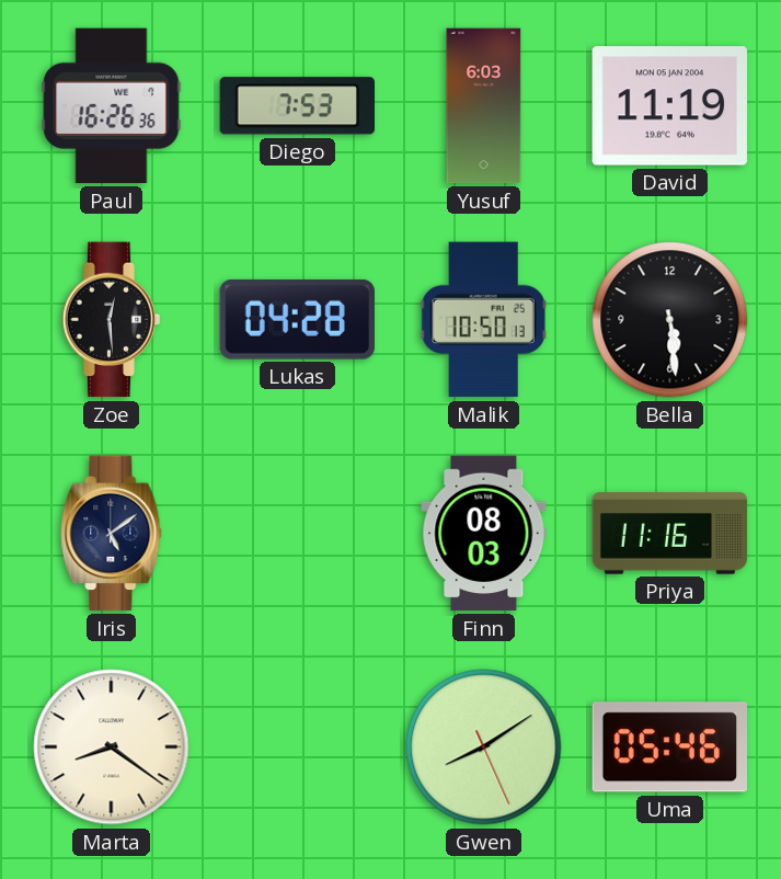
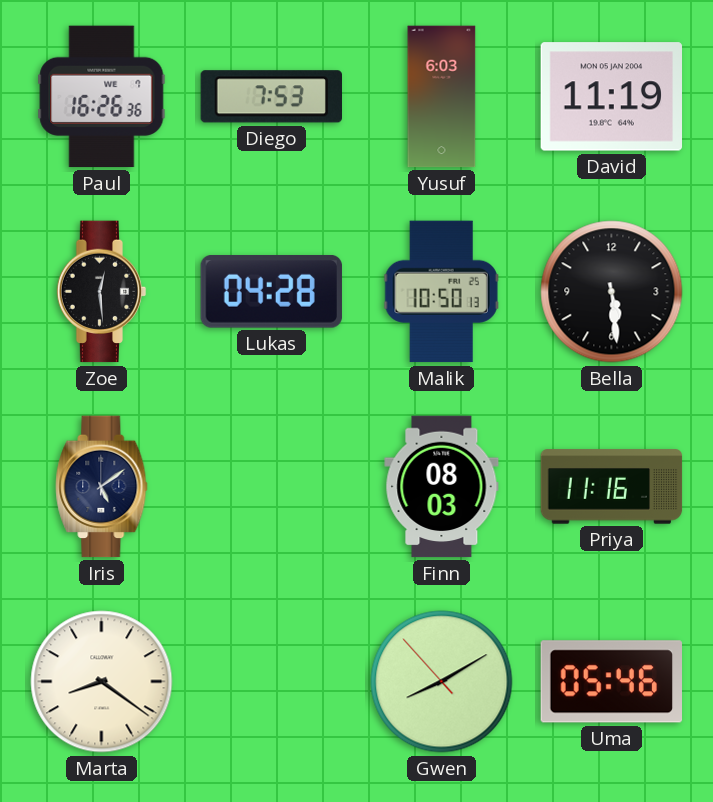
Gwen: 8:09:26 -> 8:09:53 (442, 682)
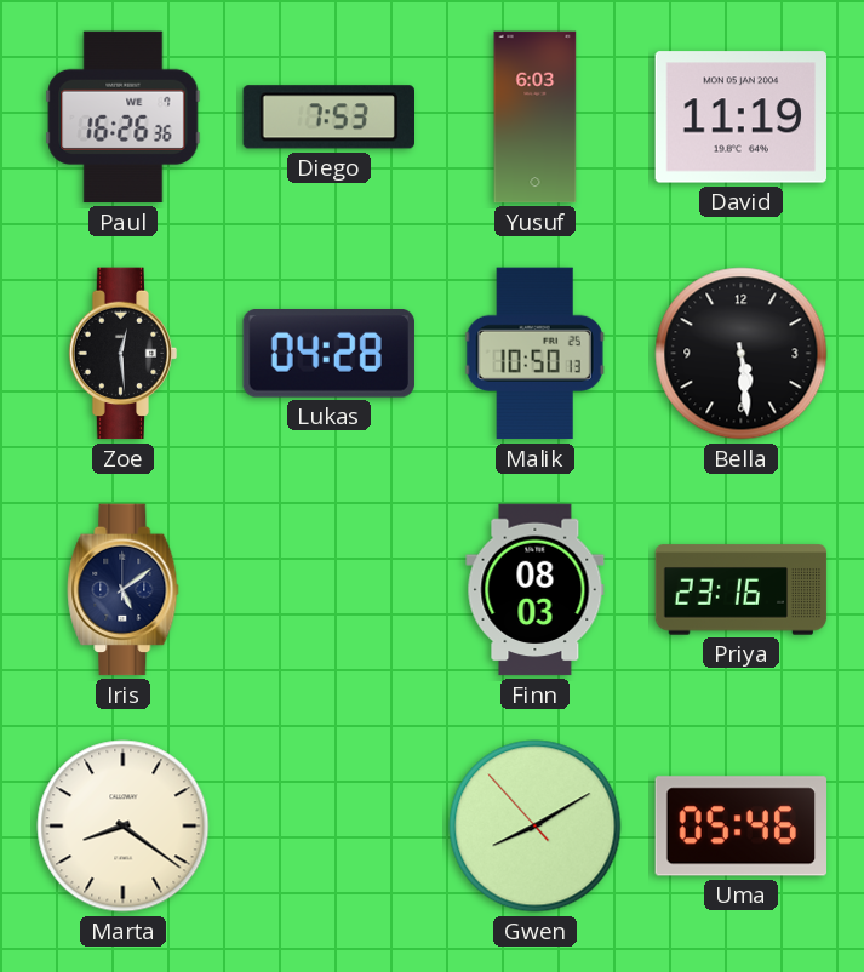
Priya: 11:16 -> 23:16 (742, 590)
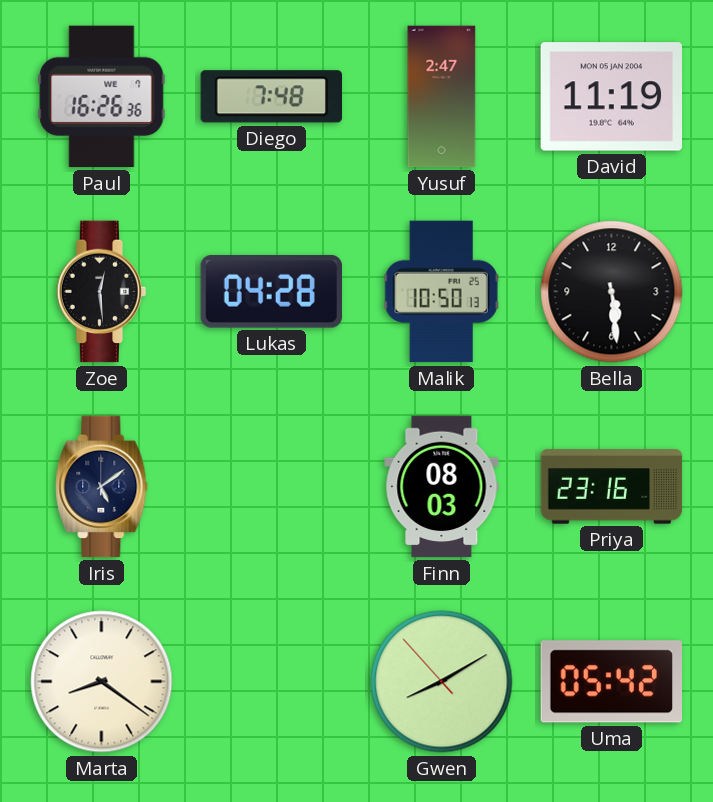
Diego: 7:53 -> 7:48 (271, 97)
Yusuf: 6:03 -> 2:47 (442, 97)
Uma: 05:46 -> 05:42 (612, 682)
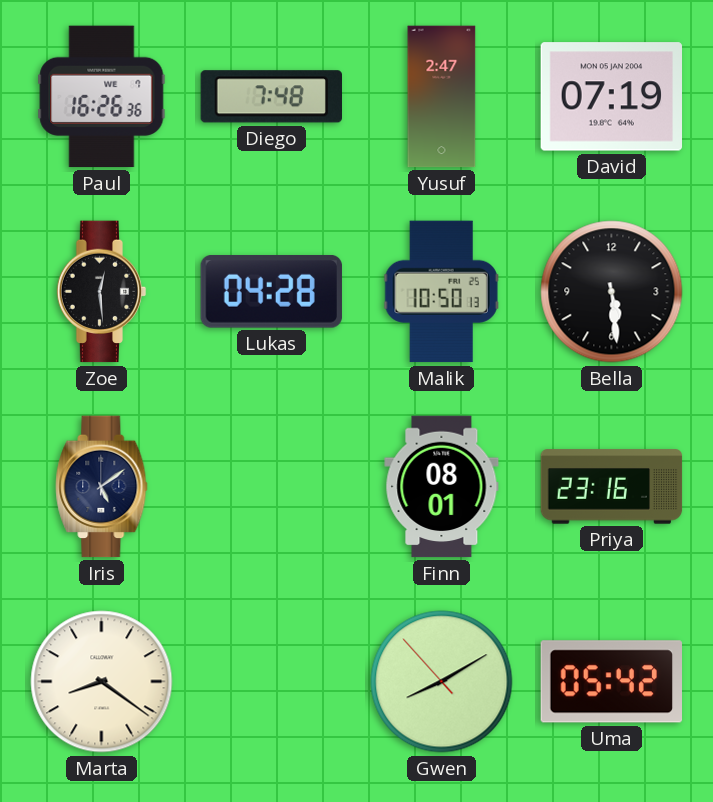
David: 11:19 -> 07:19 (612, 97)
Finn: 08:03 -> 08:01 (442, 487)
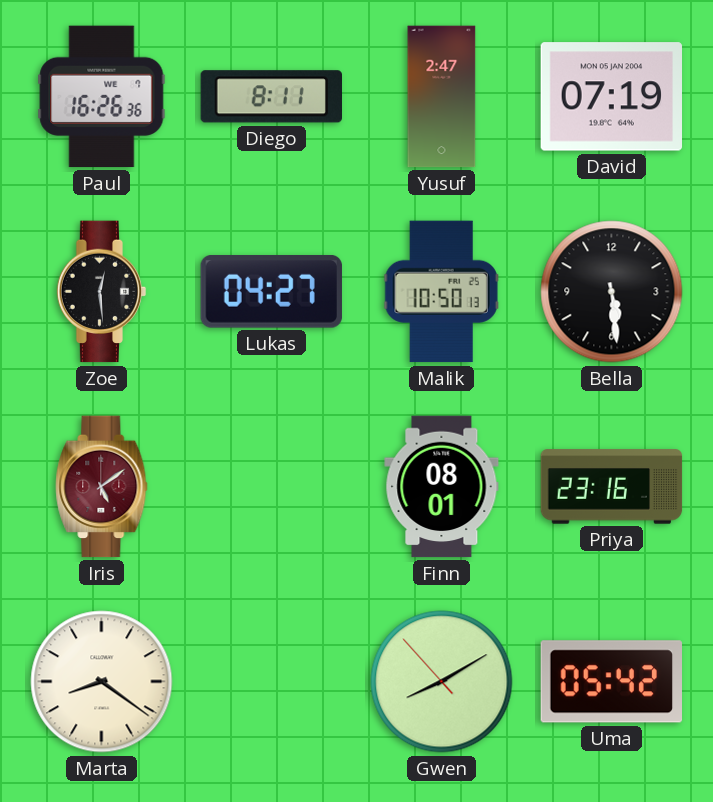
Diego: 7:48 -> 8:11 (271, 97)
Lukas: 04:28 -> 04:27 (271, 292)
Iris dial: navy -> burgundy (102, 487)
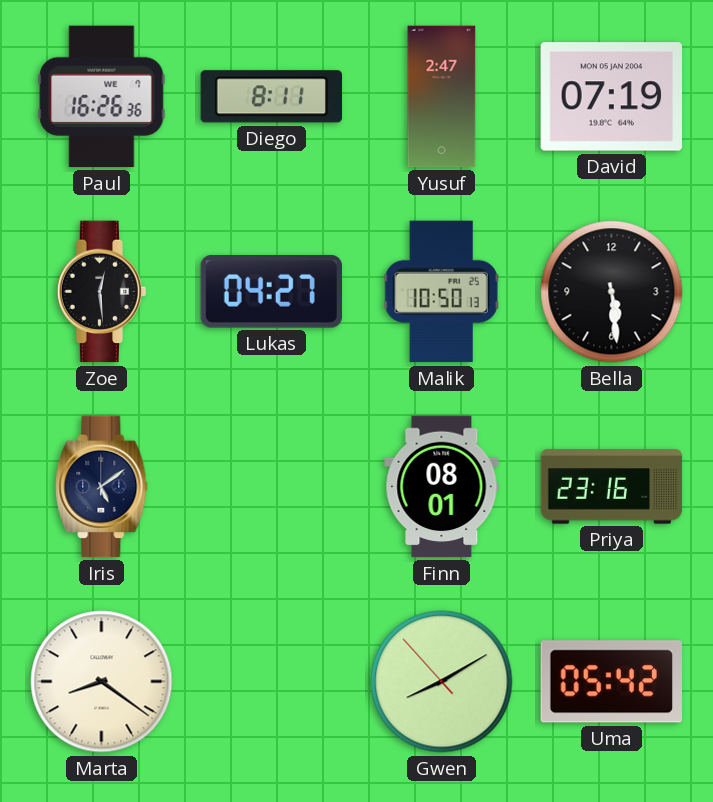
Iris dial: burgundy -> navy (102, 487)
